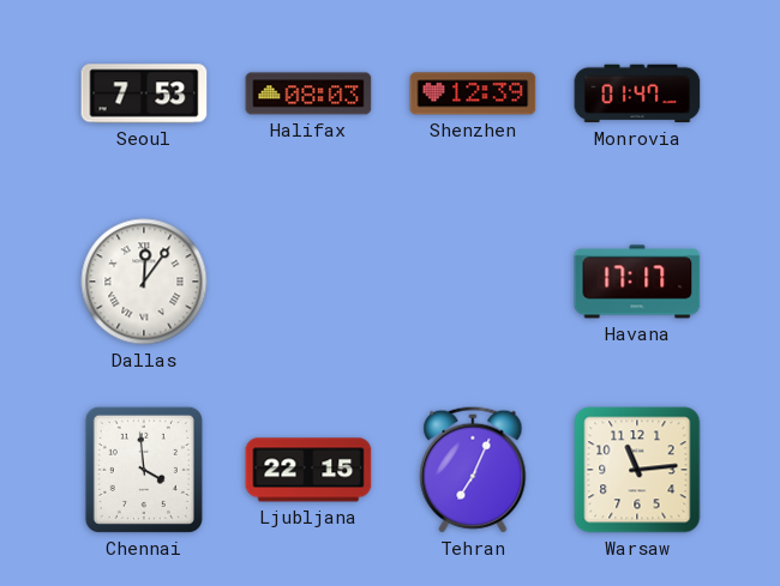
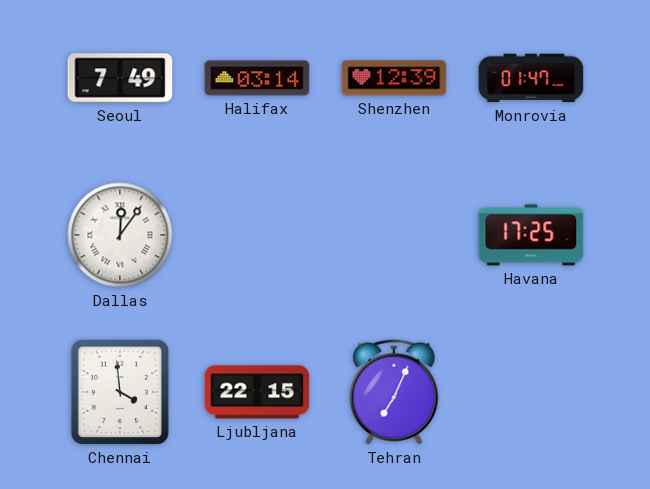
Seoul: 7:53 -> 7:49 (120, 78)
Halifax: 08:03 -> 03:14 (257, 78)
Havana: 17:17 -> 17:25 (531, 235)
Warsaw: 11:14 -> none (637, 470)
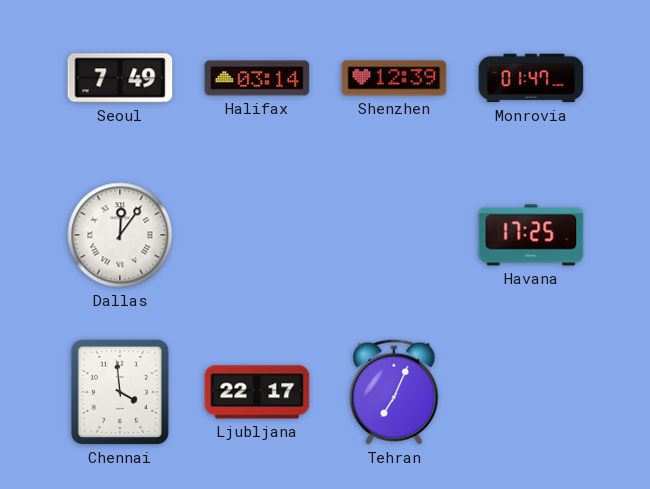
Ljubljana: 22:15 -> 22:17 (257, 392)
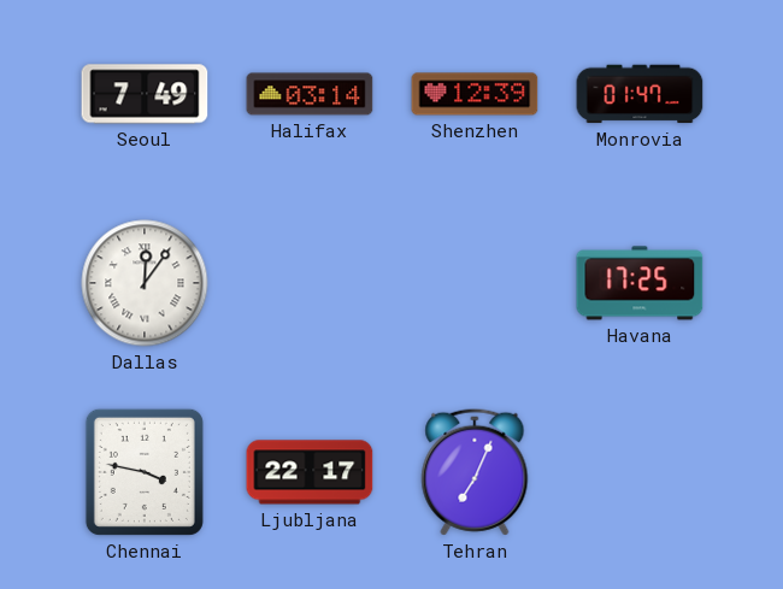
Chennai: 3:59 -> 3:47 (145, 472)
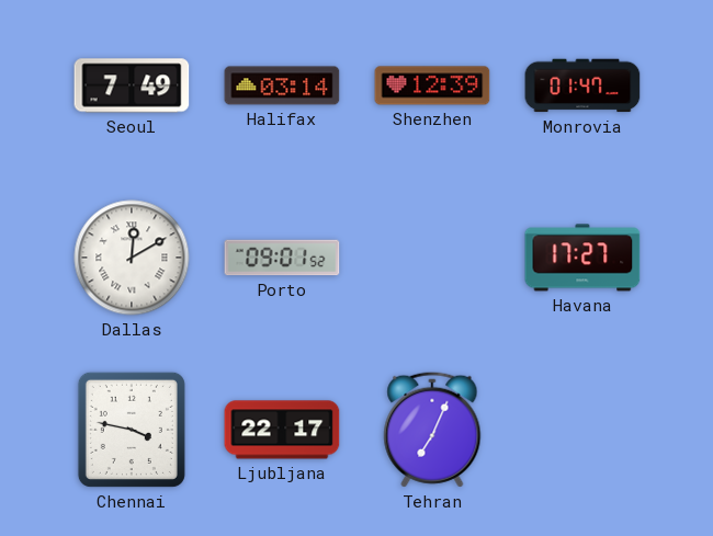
Dallas: 12:06 -> 12:10 (132, 258)
Porto: none -> 09:01 (282, 258)
Havana: 17:25 -> 17:27 (582, 258)
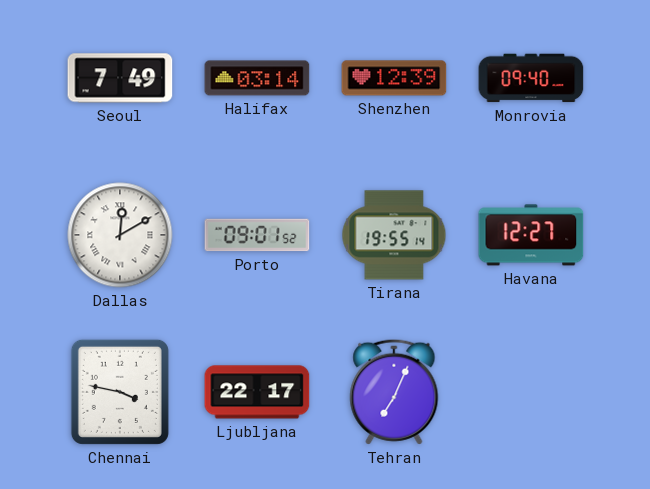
Monrovia: 01:47 -> 09:40 (531, 78)
Tirana: none -> 19:55 (394, 235)
Havana: 17:27 -> 12:27 (531, 235)
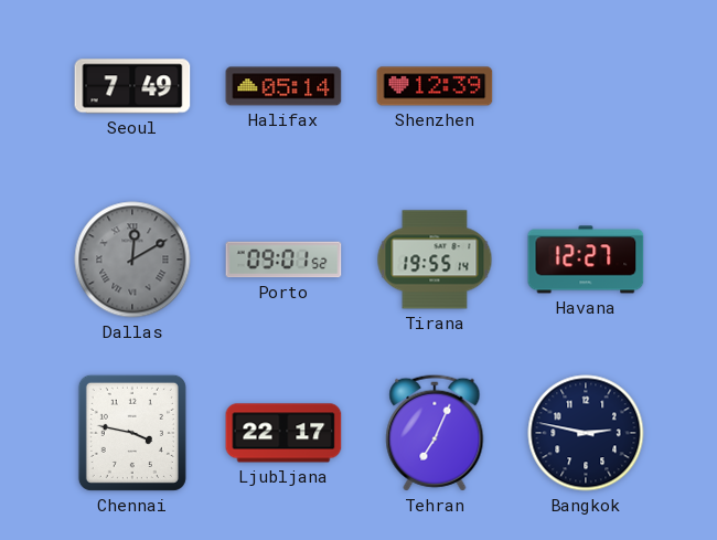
Halifax: 03:14 -> 05:14 (283, 86)
Monrovia: 09:40 -> none (531, 78)
Dallas dial: white -> grey (132, 260)
Bangkok: none -> 2:47 (586, 433)
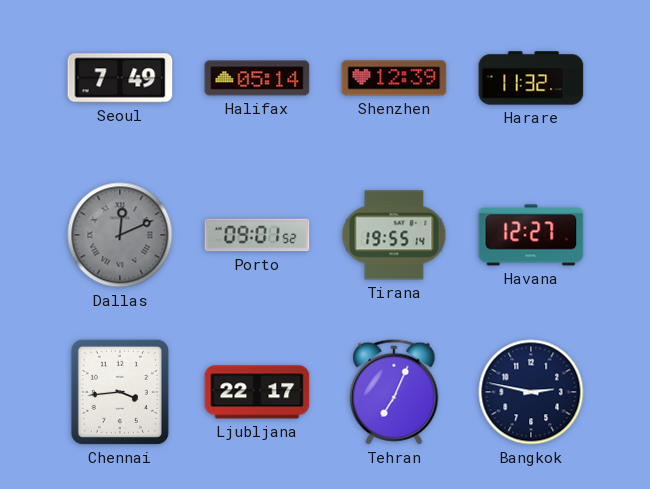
Harare: none -> 11:32 (531, 78)
Dallas: 12:10 -> 12:11 (120, 235)
Chennai: 3:47 -> 3:44 (120, 392)
